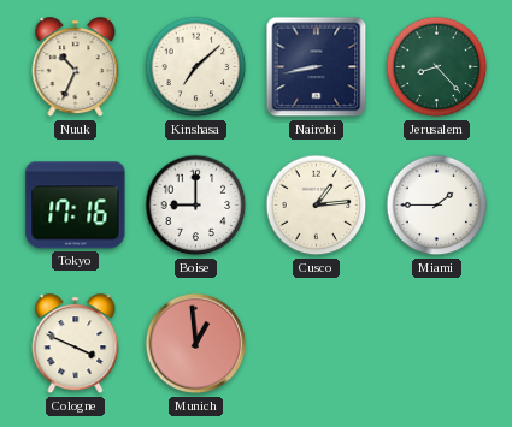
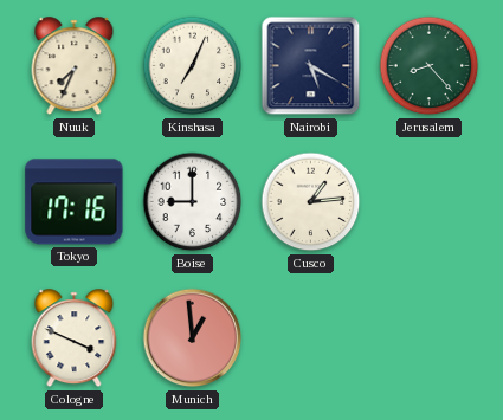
Nuuk: 10:34 -> 7:34 (75, 66)
Kinshasa: 7:08 -> 7:04 (193, 66)
Nairobi: 8:43 -> 5:20 (311, 66)
Miami: 1:45 -> none (437, 206)
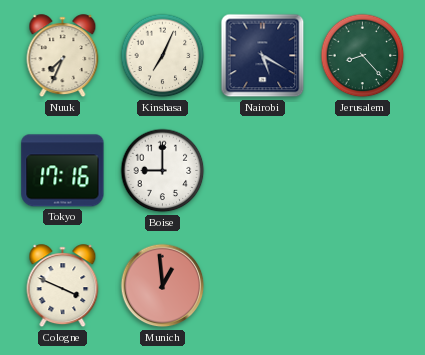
Cusco: 1:14 -> none (311, 202)
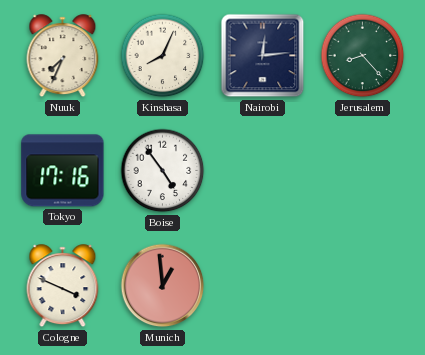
Kinshasa: 7:04 -> 8:04 (163, 56)
Nairobi: 5:20 -> 12:14 (263, 56)
Boise: 9:00 -> 4:54 (163, 171)
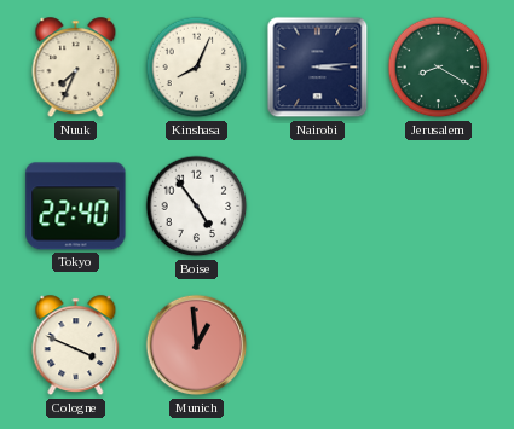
Nairobi: 12:14 -> 3:14 (318, 68)
Jerusalem: 8:23 -> 8:20 (439, 68)
Tokyo: 17:16 -> 22:40 (76, 207)
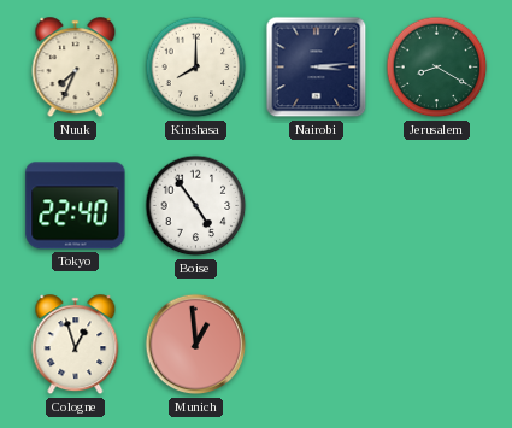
Kinshasa: 8:04 -> 8:00 (196, 68)
Cologne: 3:49 -> 12:57 (76, 345)
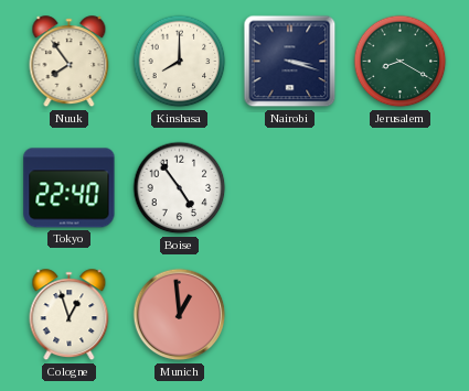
Nuuk: 7:34 -> 7:54 (70, 62)
Nairobi: 3:14 -> 3:18 (290, 62)
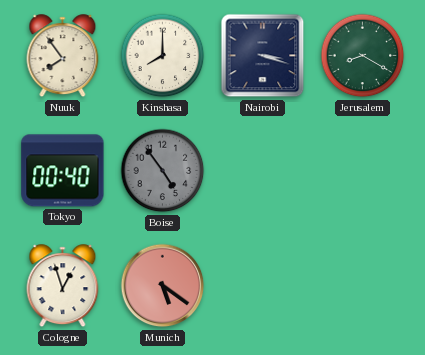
Tokyo: 22:40 -> 00:40 (63, 171)
Boise dial: white -> grey (163, 171)
Munich: 12:59 -> 5:21 (163, 286)
